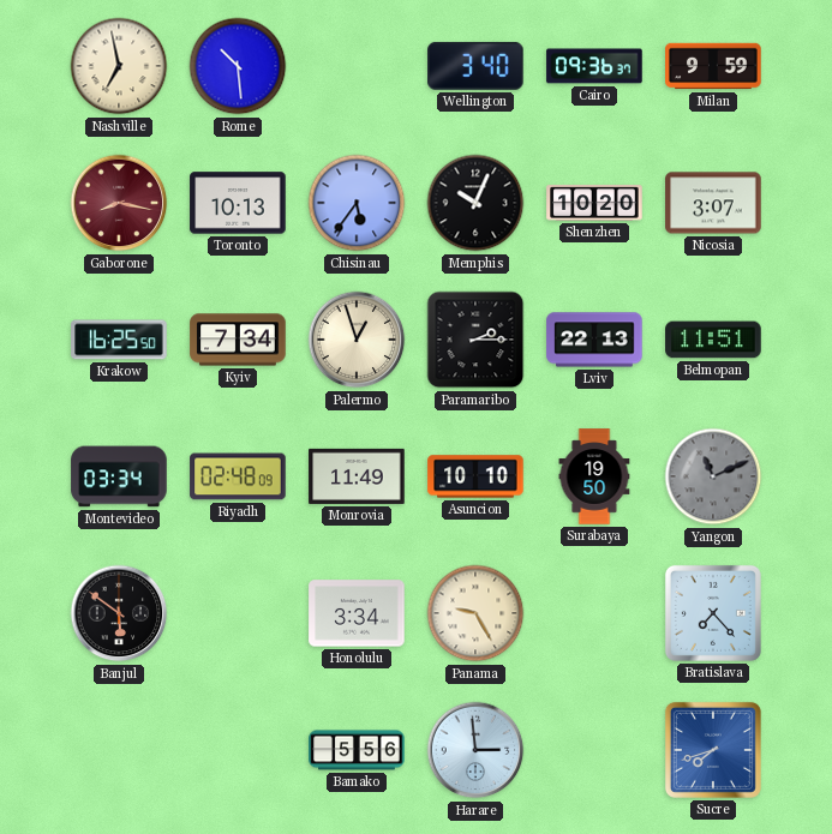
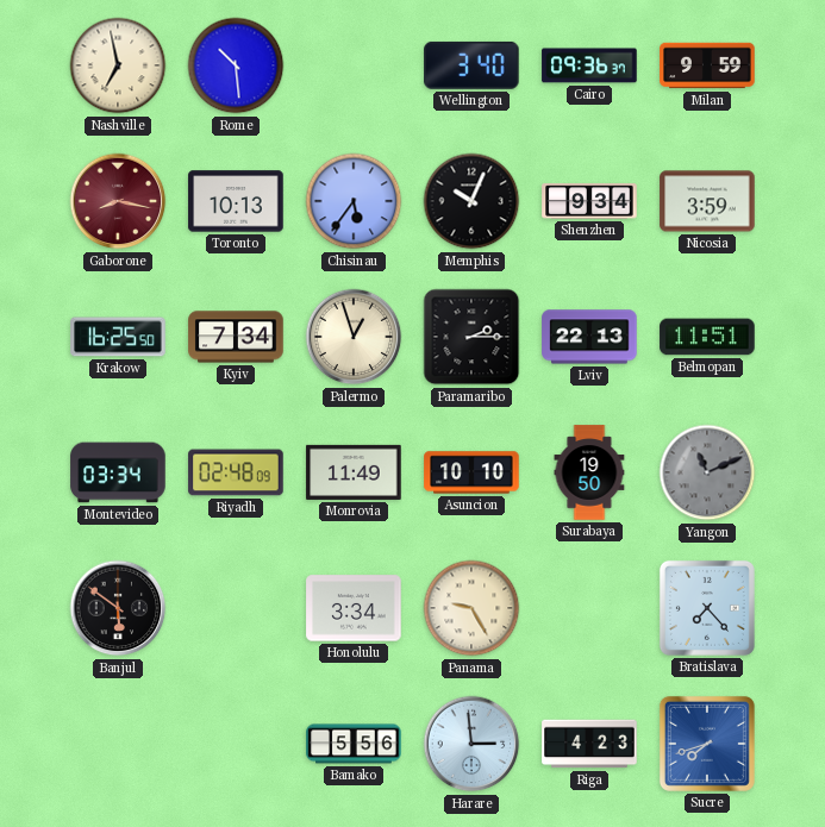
Shenzhen: 10:20 -> 9:34 (589, 201)
Nicosia: 3:07 -> 3:59 (707, 201)
Riga: none -> 4:23 (589, 744)
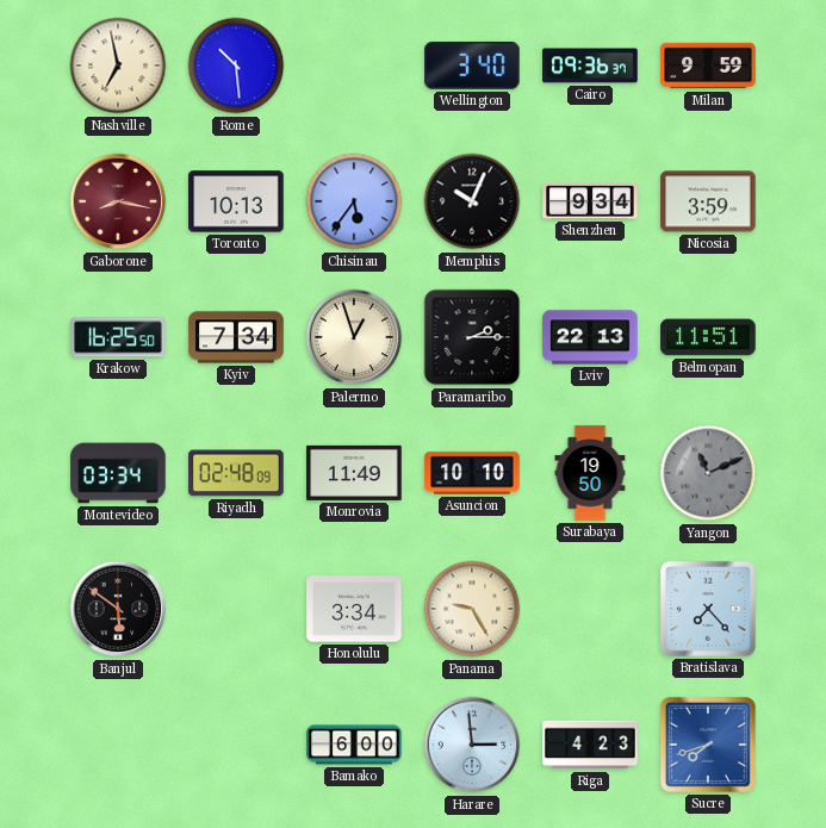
Bamako: 5:56 -> 6:00 (354, 745)
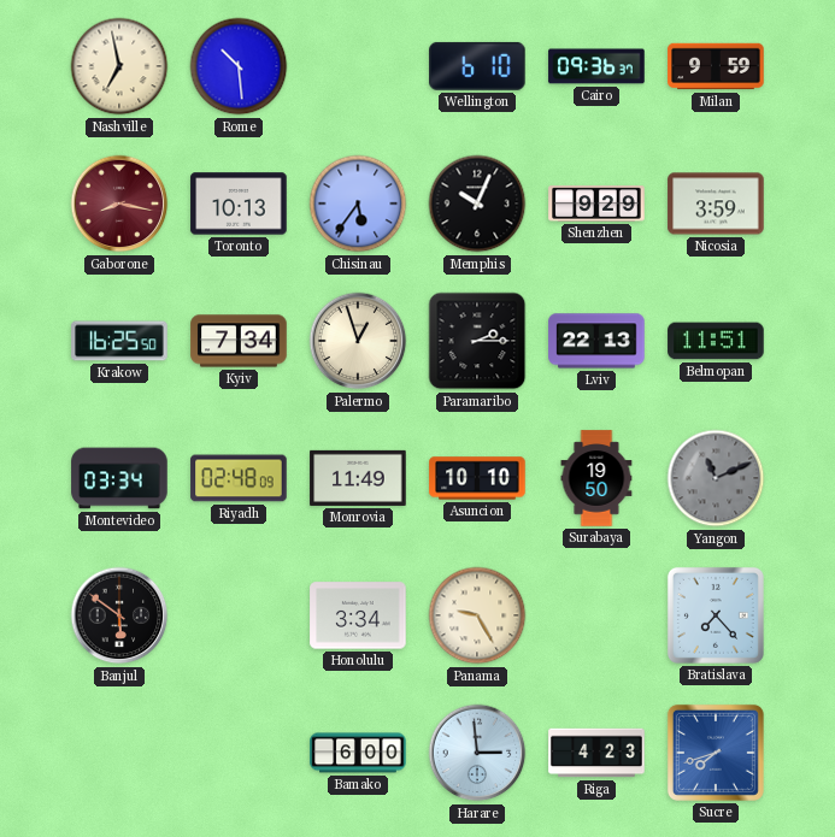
Wellington: 3:40 -> 6:10 (477, 66)
Shenzhen: 9:34 -> 9:29 (596, 204)
